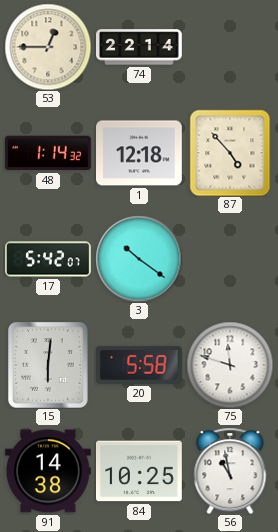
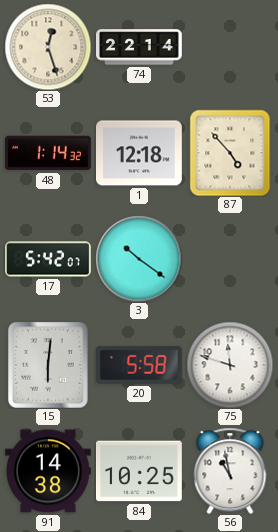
53: 12:45 -> 12:27 (48, 47)
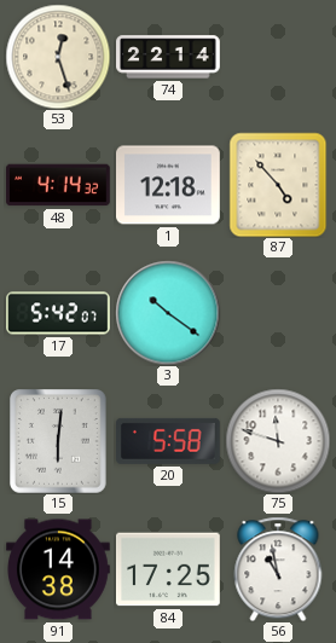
48: 1:14 -> 4:14 (59, 185)
84: 10:25 -> 17:25 (169, 569)
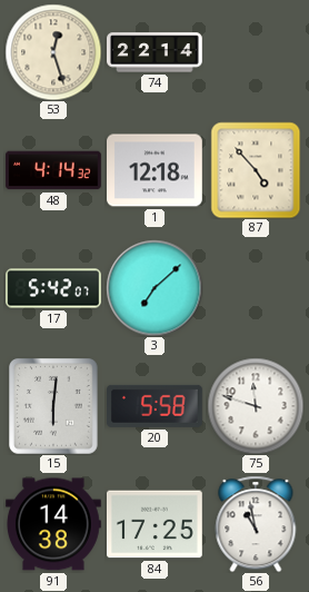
3: 10:21 -> 7:08 (154, 288)
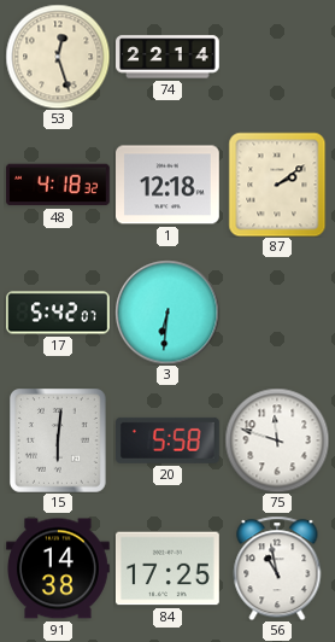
48: 4:14 -> 4:18 (59, 185)
87: 4:53 -> 2:09 (277, 185)
3: 7:08 -> 6:31 (167, 313)
